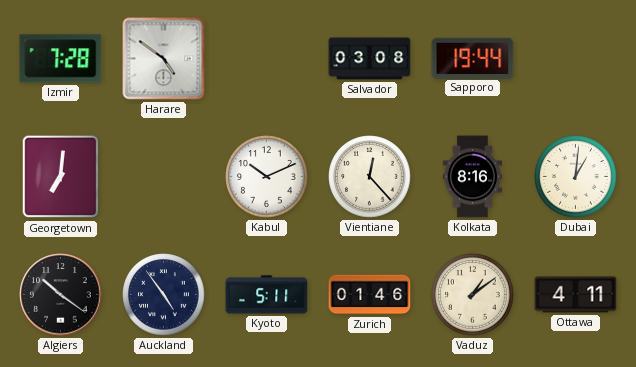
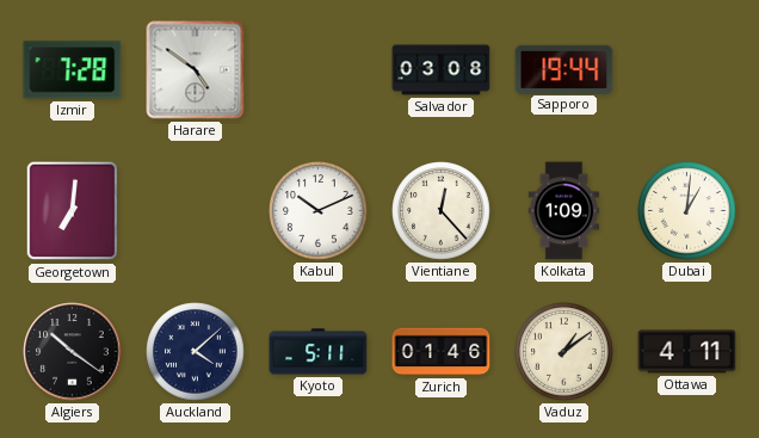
Kolkata: 8:16 -> 1:09 (564, 211)
Auckland: 4:54 -> 4:08 (196, 352)
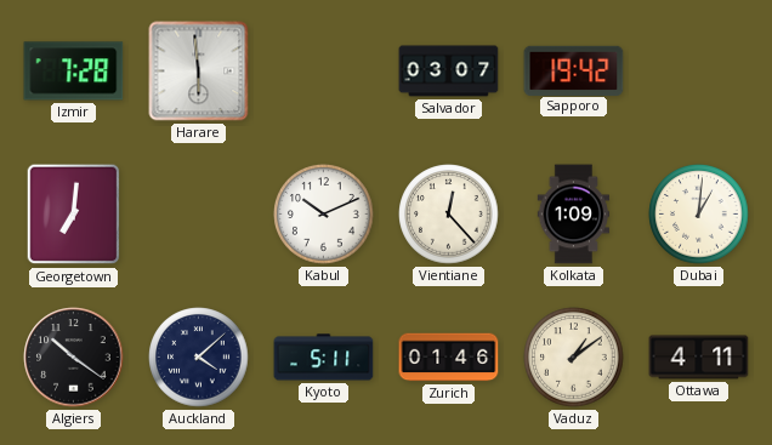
Harare: 4:51 -> 5:59 (199, 72)
Salvador: 03:08 -> 03:07 (449, 72)
Sapporo: 19:44 -> 19:42 (574, 70)
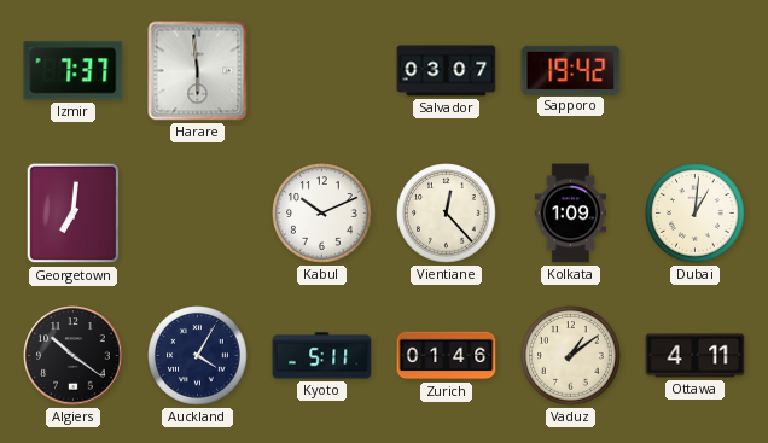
Izmir: 7:28 -> 7:37 (74, 71)
Auckland: 4:08 -> 4:05 (198, 356)
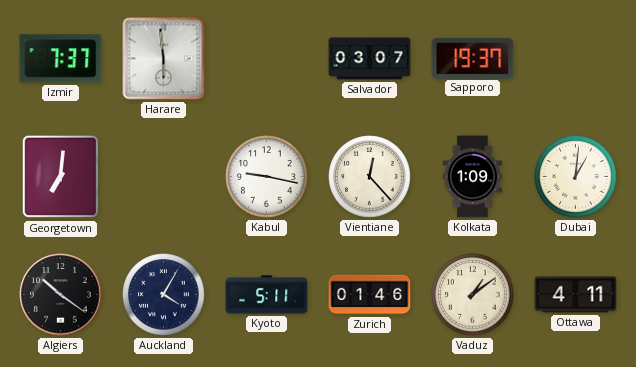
Sapporo: 19:42 -> 19:37 (473, 58)
Kabul: 10:11 -> 9:17 (267, 177)
